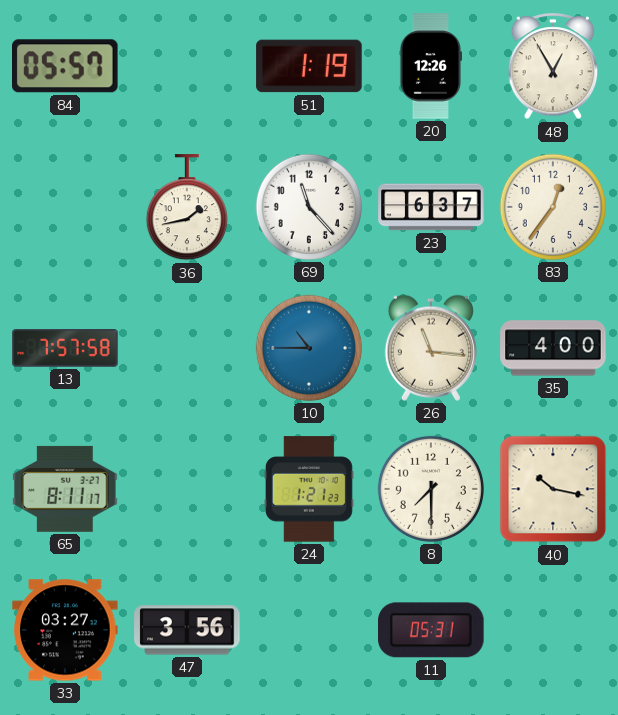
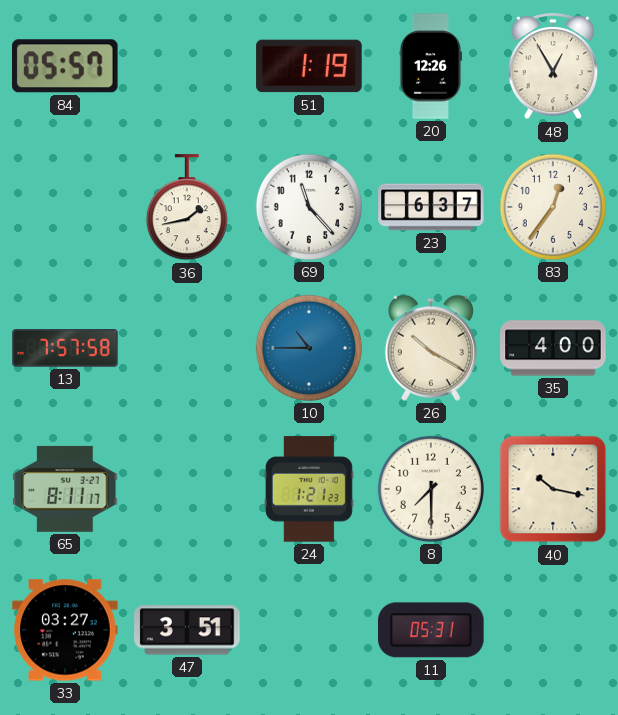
26: 11:16 -> 10:20 (431, 348)
47: 3:56 -> 3:51 (187, 630)
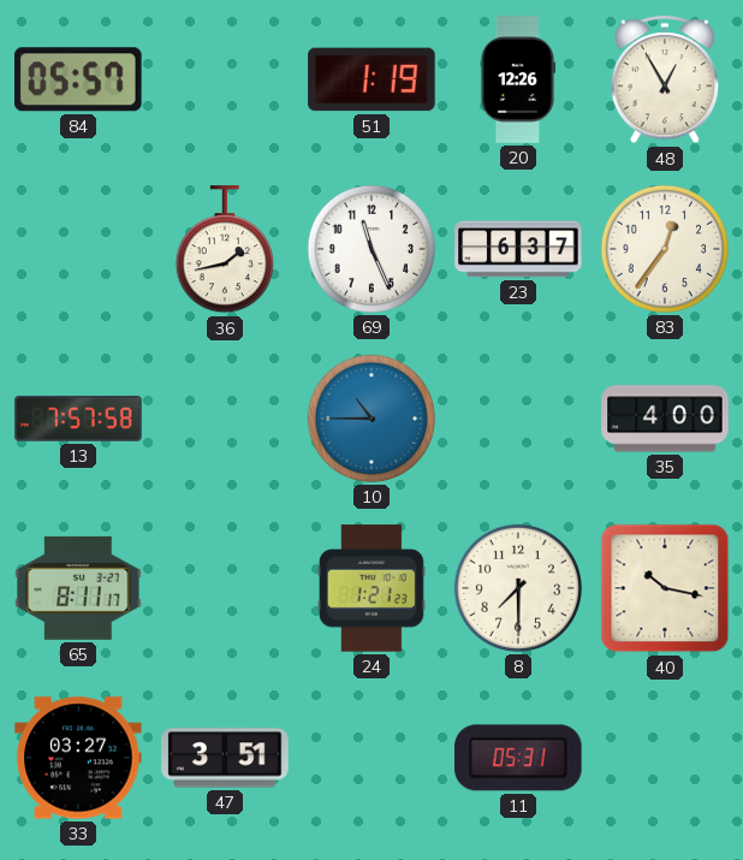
69: 11:23 -> 11:26 (371, 249)
26: 10:20 -> none (431, 348)
